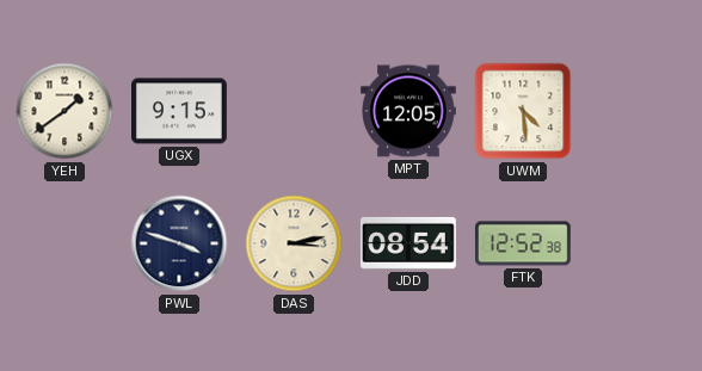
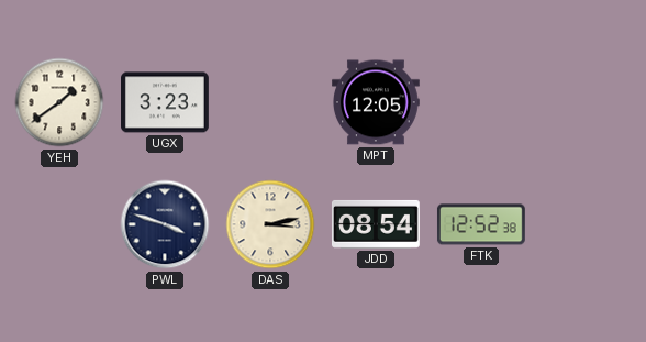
UGX: 9:15 -> 3:23 (166, 102)
UWM: 4:29 -> none (523, 111)
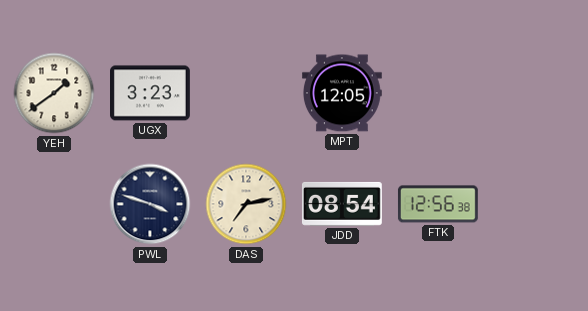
DAS: 3:13 -> 7:13 (246, 204)
FTK: 12:52 -> 12:56 (438, 204)
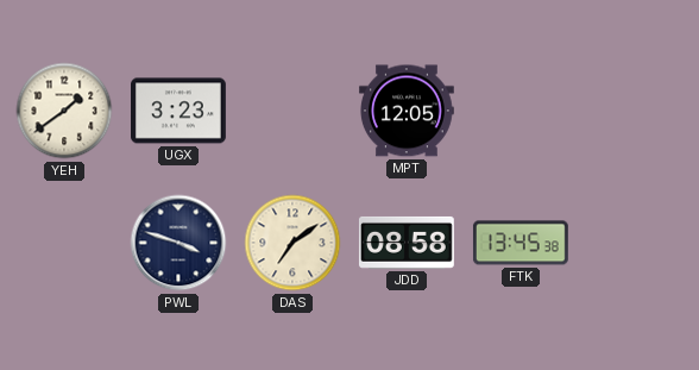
DAS: 7:13 -> 7:09 (292, 243)
JDD: 08:54 -> 08:58 (407, 243)
FTK: 12:56 -> 13:45 (521, 243)
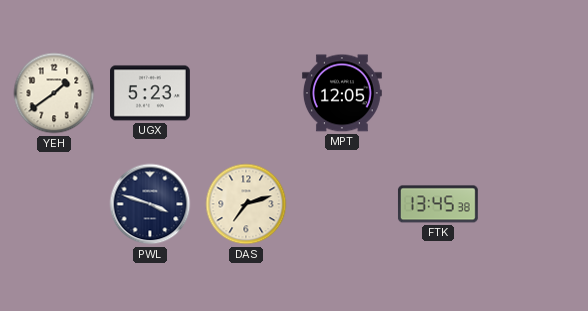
UGX: 3:23 -> 5:23 (151, 93)
DAS: 7:09 -> 7:12 (246, 204)
JDD: 08:58 -> none (407, 243)
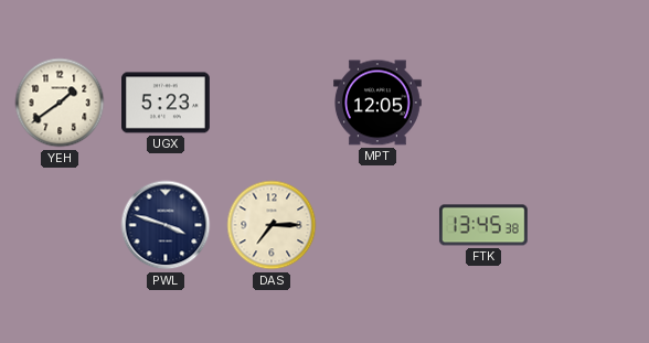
DAS: 7:12 -> 7:15 (272, 225)
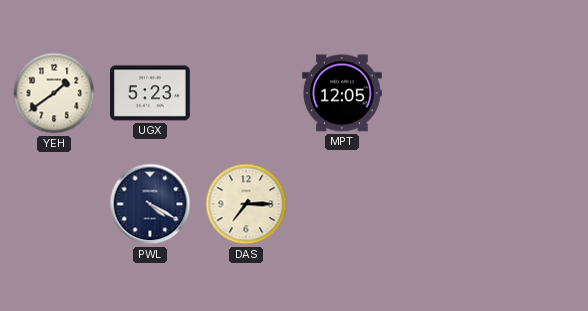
PWL: 3:48 -> 4:20 (150, 204)
FTK: 13:45 -> none (483, 225)
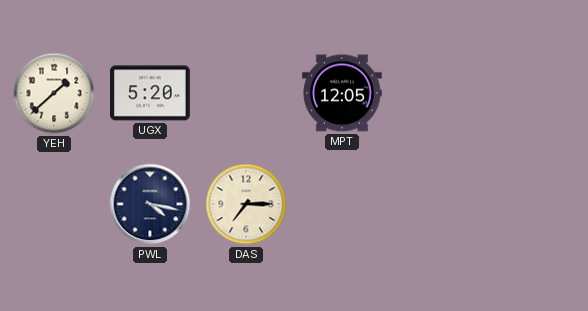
YEH: 1:39 -> 1:38 (54, 93)
UGX: 5:23 -> 5:20 (151, 93)
PWL: 4:20 -> 4:17 (150, 204)
